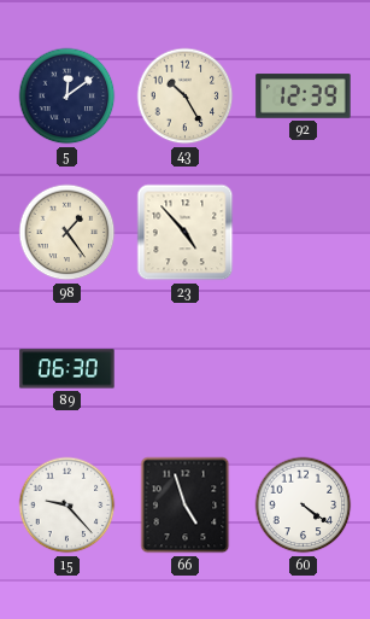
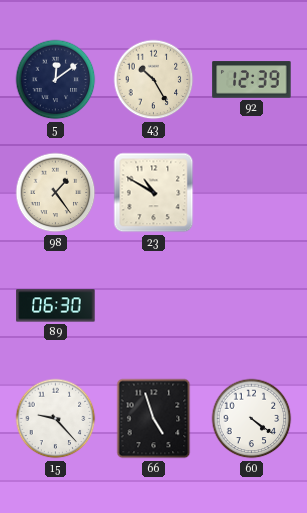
23: 4:53 -> 10:50 (154, 193)
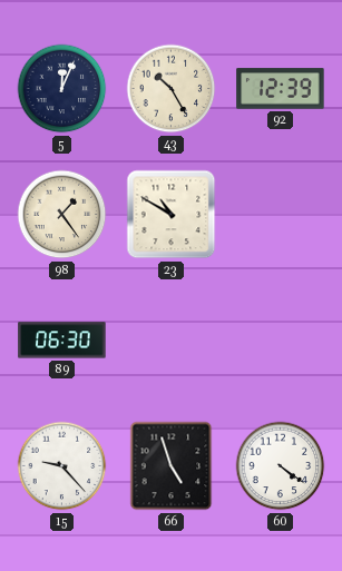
5: 12:09 -> 12:04 (62, 89)
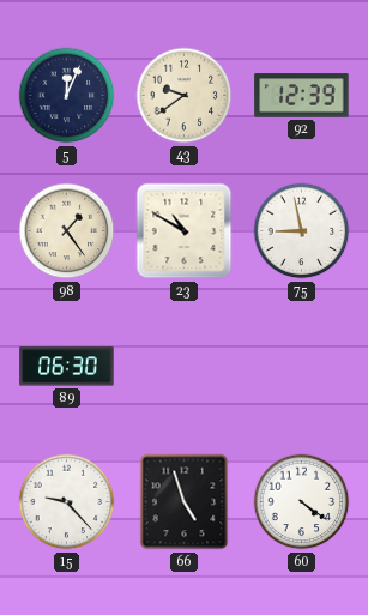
43: 10:25 -> 9:39 (185, 96)
75: none -> 8:58 (302, 231)
